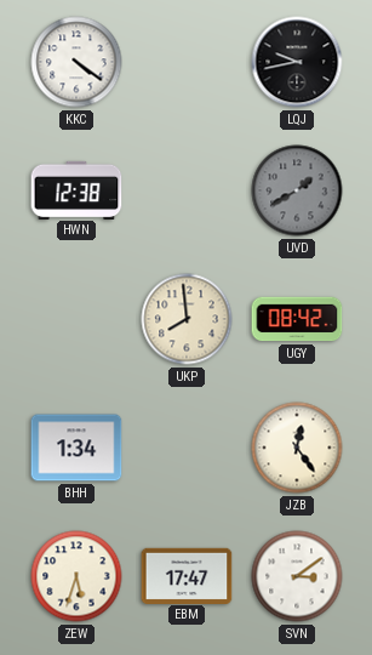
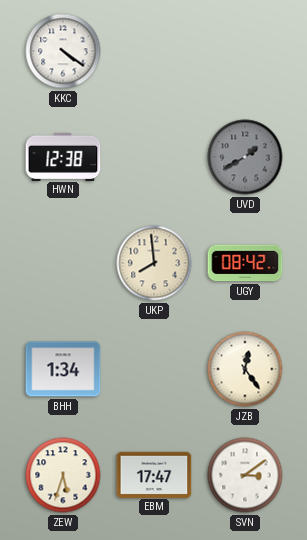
LQJ: 9:43 -> none (297, 62)
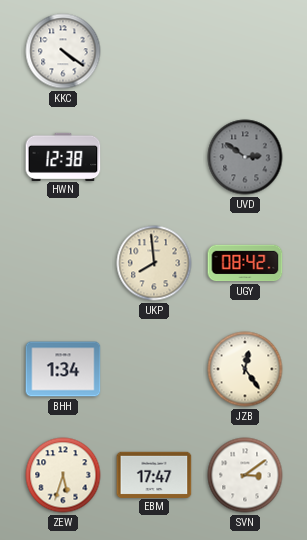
UVD: 1:40 -> 2:51 (245, 157)
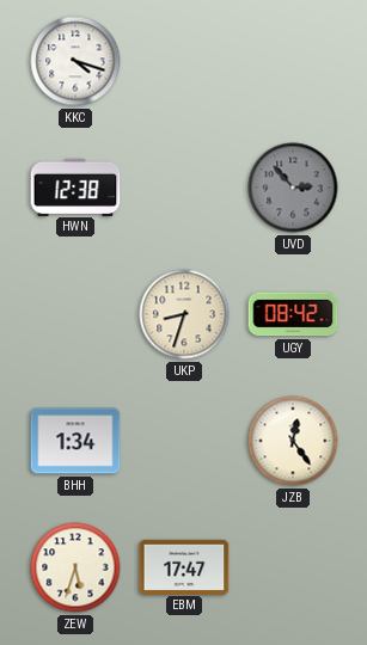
KKC: 4:21 -> 4:18 (75, 61)
UVD: 2:51 -> 2:53 (293, 188)
UKP: 7:59 -> 8:33 (184, 314)
SVN: 3:09 -> none (245, 475)
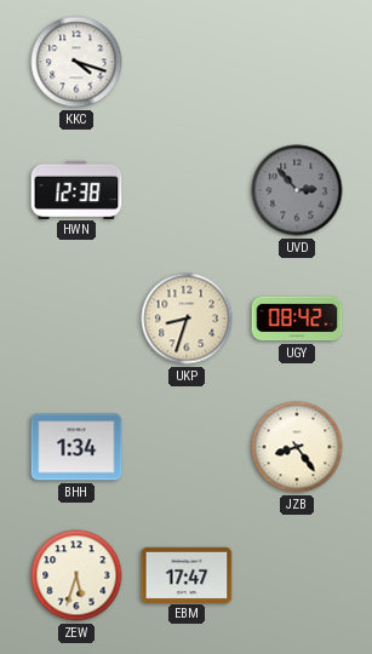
JZB: 12:24 -> 8:24 (297, 447)
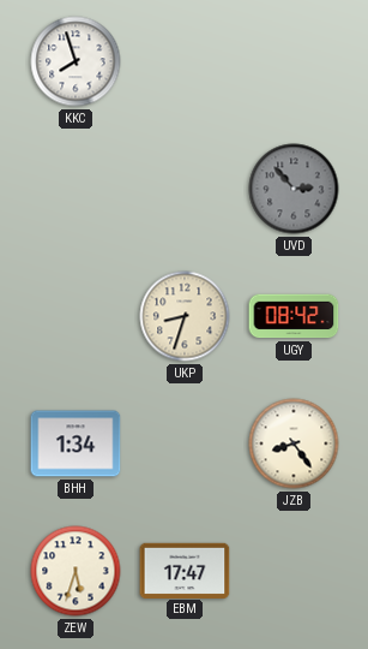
KKC: 4:18 -> 7:57 (76, 61)
HWN: 12:38 -> none (76, 189)
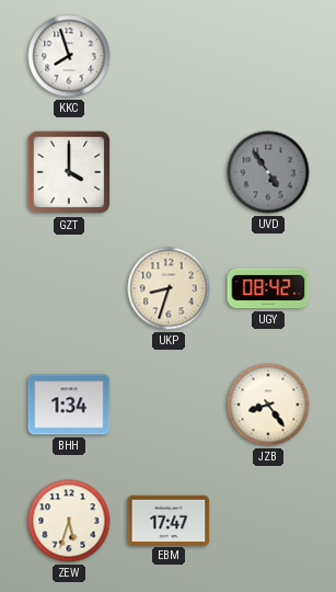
GZT: none -> 4:00 (69, 172)
UVD: 2:53 -> 4:54 (268, 172)
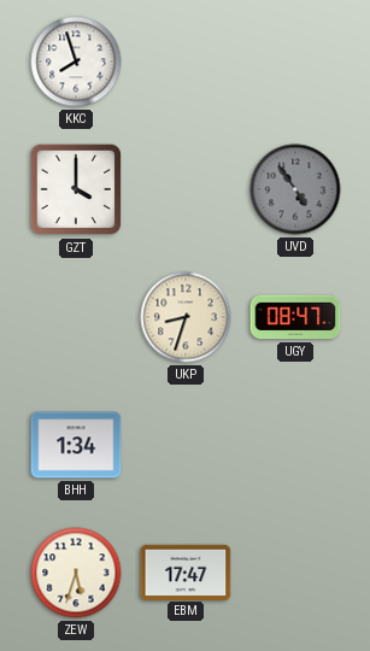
UGY: 08:42 -> 08:47 (295, 317)
JZB: 8:24 -> none (268, 405)
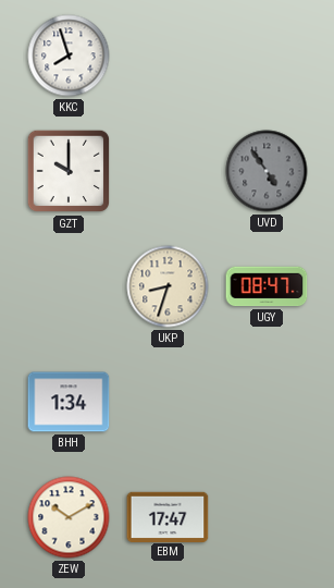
GZT: 4:00 -> 10:00 (69, 171)
ZEW: 5:33 -> 10:10 (69, 517)
